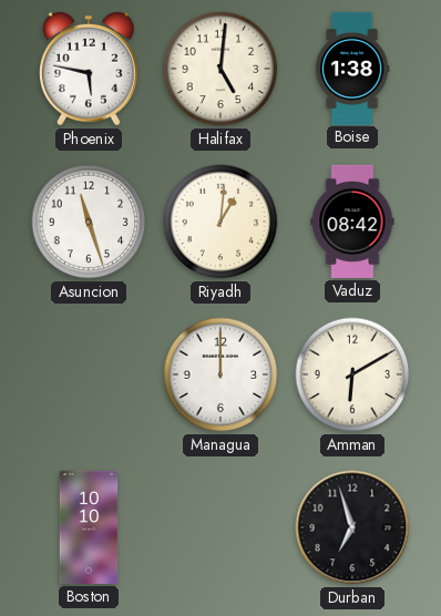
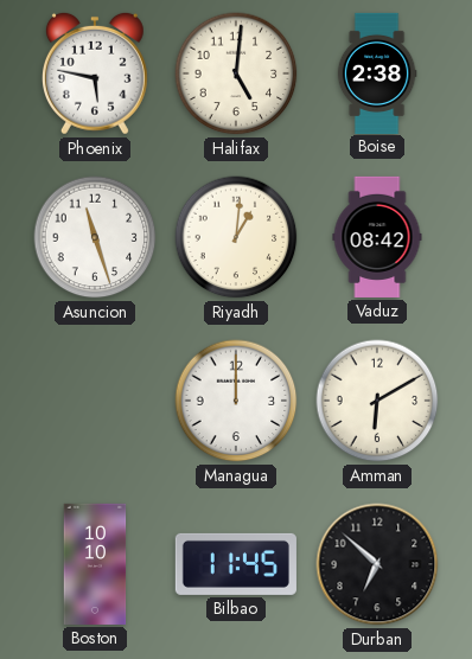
Boise: 1:38 -> 2:38 (377, 72)
Bilbao: none -> 11:45 (236, 564)
Durban: 6:57 -> 6:52 (377, 564)
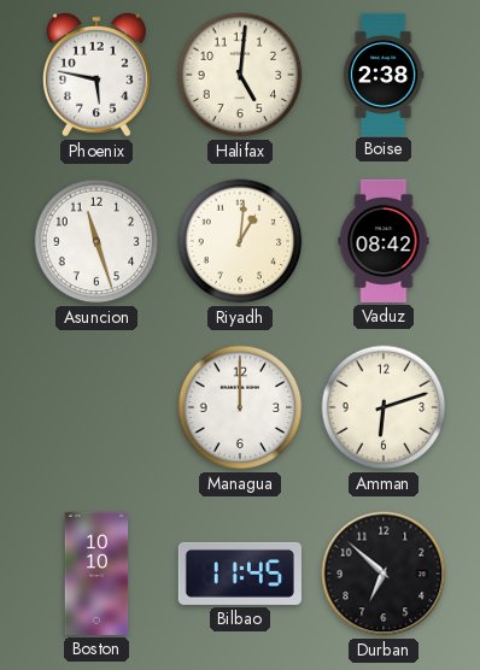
Amman: 6:10 -> 6:12 (384, 407)
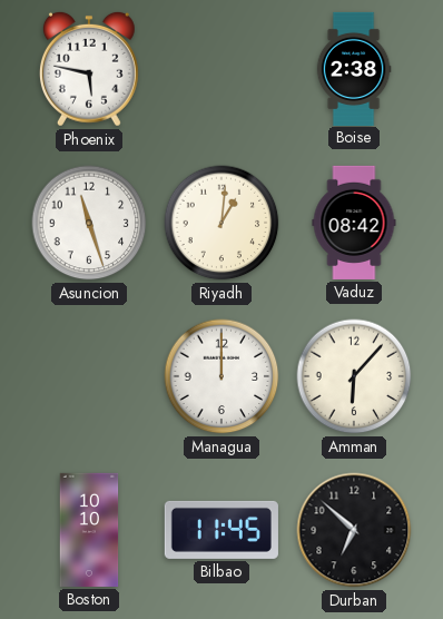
Halifax: 5:01 -> none (240, 75)
Amman: 6:12 -> 6:07 (354, 376)
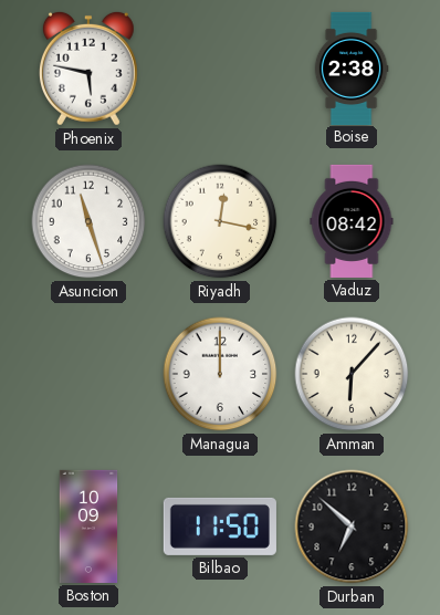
Riyadh: 1:01 -> 12:17 (220, 221)
Boston: 10:10 -> 10:09 (88, 527)
Bilbao: 11:45 -> 11:50 (220, 527)
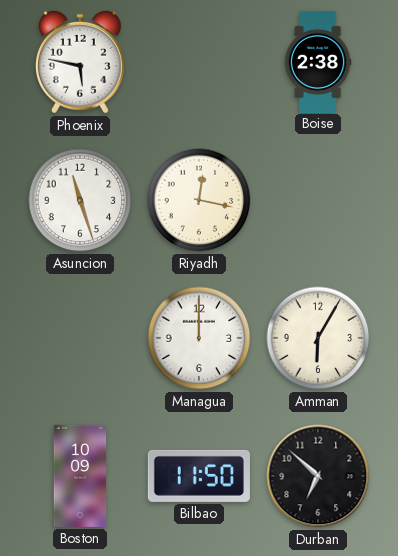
Vaduz: 08:42 -> none (352, 221)
Amman: 6:07 -> 6:05 (318, 338)
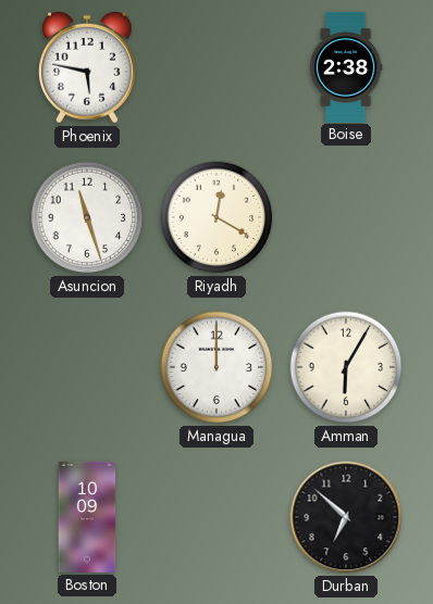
Riyadh: 12:17 -> 12:20 (216, 217)
Bilbao: 11:50 -> none (199, 476)
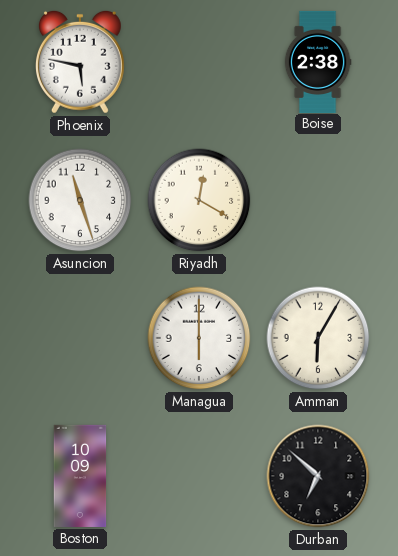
Managua: 12:00 -> 6:00 (199, 338)
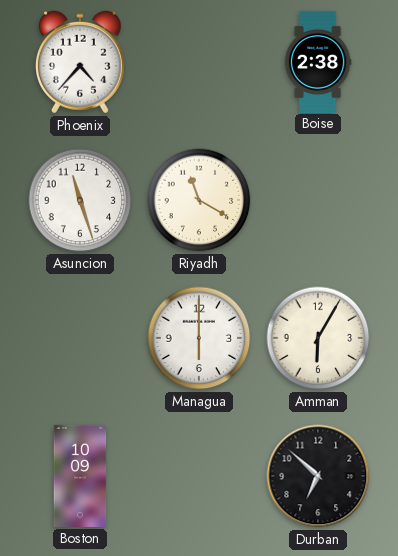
Phoenix: 5:47 -> 4:37 (80, 62)
Riyadh: 12:20 -> 11:20 (199, 200)
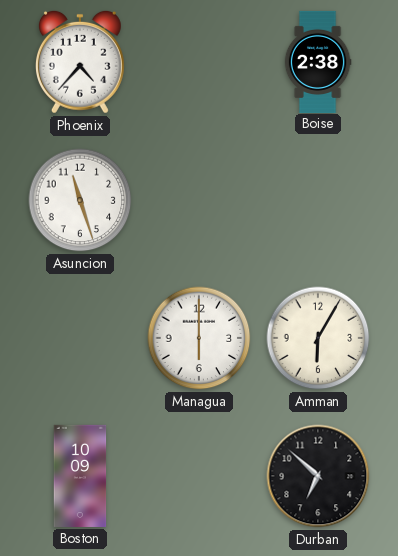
Riyadh: 11:20 -> none (199, 200)
